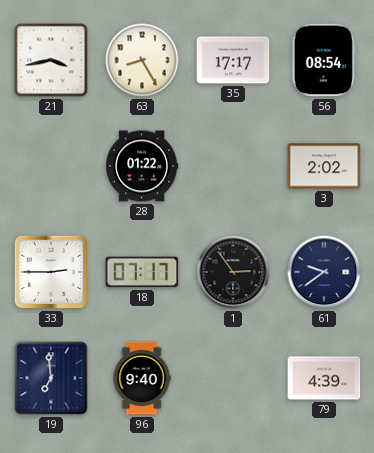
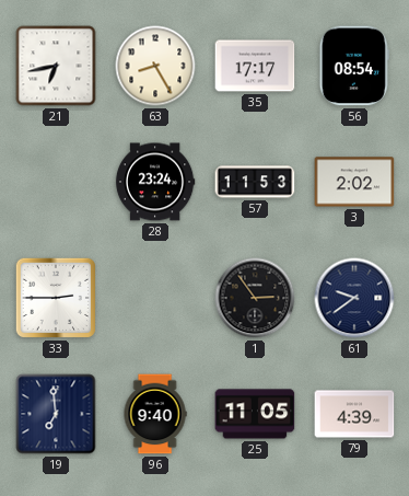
21: 3:43 -> 6:43 (56, 66)
28: 01:22 -> 23:24 (155, 182)
57: none -> 11:53 (255, 182)
18: 07:17 -> none (142, 272)
25: none -> 11:05 (255, 414)
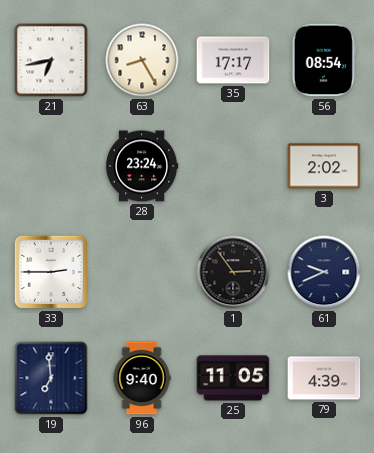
57: 11:53 -> none (255, 182)
61: 9:39 -> 9:41 (324, 272)
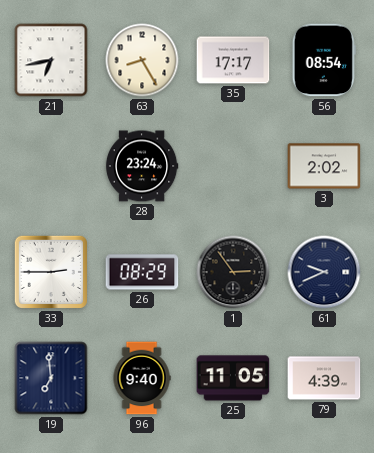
26: none -> 08:29 (142, 272)
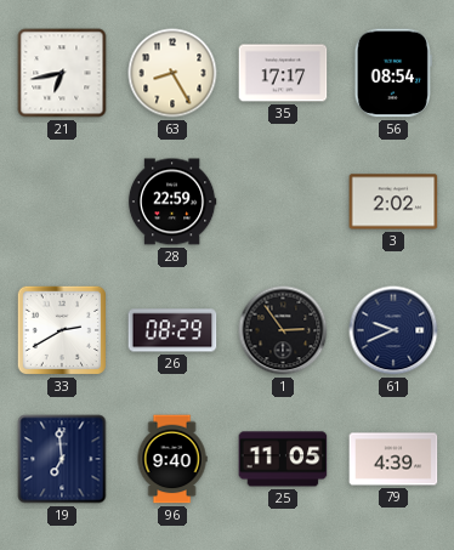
28: 23:24 -> 22:59 (172, 202)
33: 2:45 -> 2:40 (62, 330)
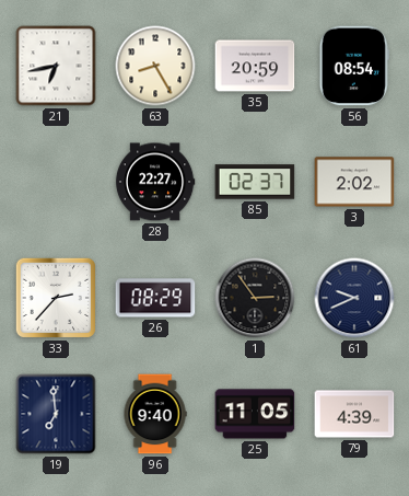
35: 17:17 -> 20:59 (255, 66)
28: 22:59 -> 22:27 (155, 182)
85: none -> 02:37 (255, 182)
33: 2:40 -> 2:37 (56, 298)
